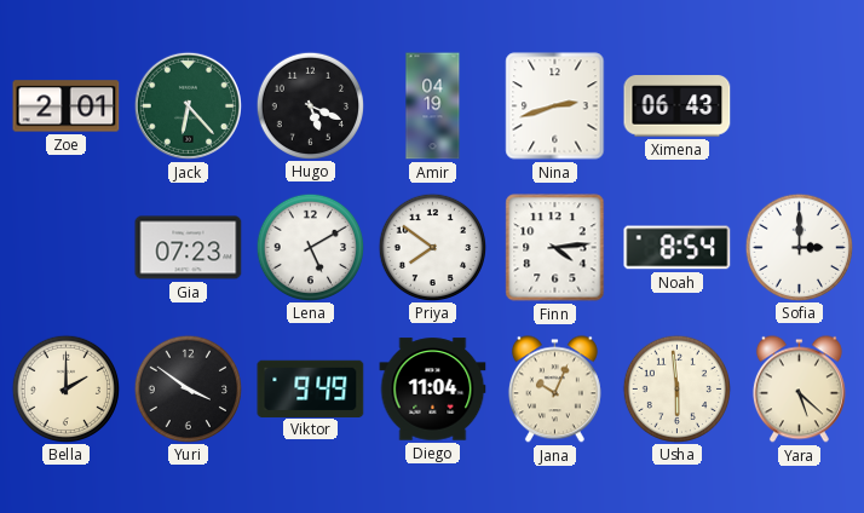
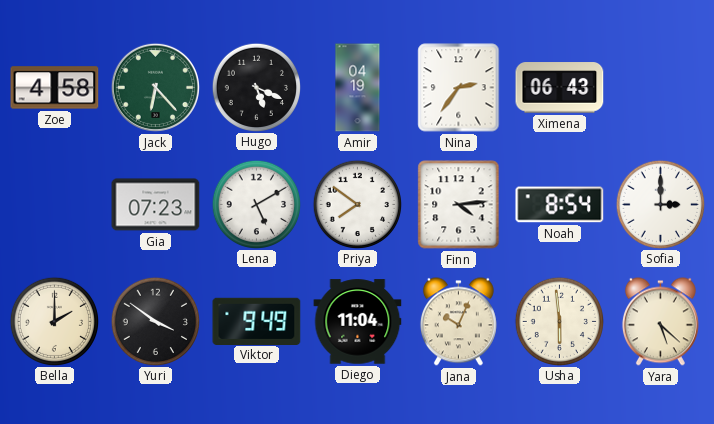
Zoe: 2:01 -> 4:58 (55, 88)
Nina: 2:42 -> 2:36 (459, 88)
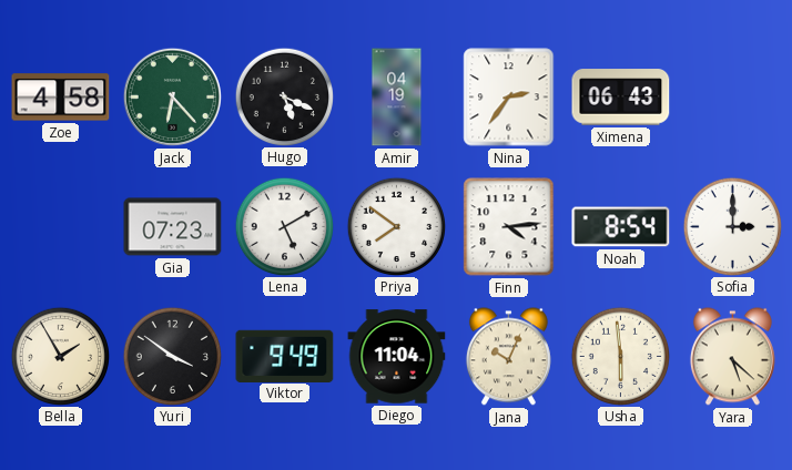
Bella: 2:00 -> 1:55 (60, 356)
